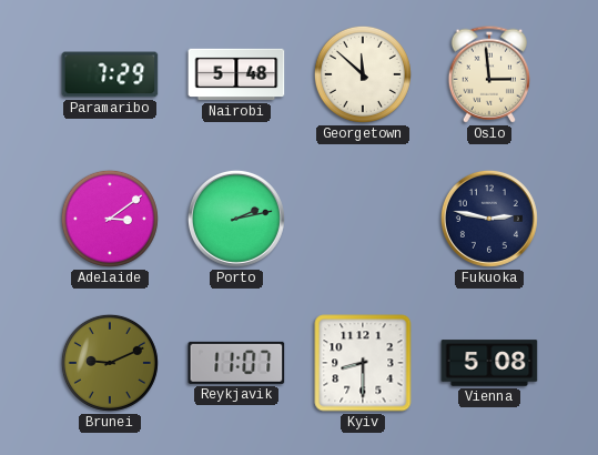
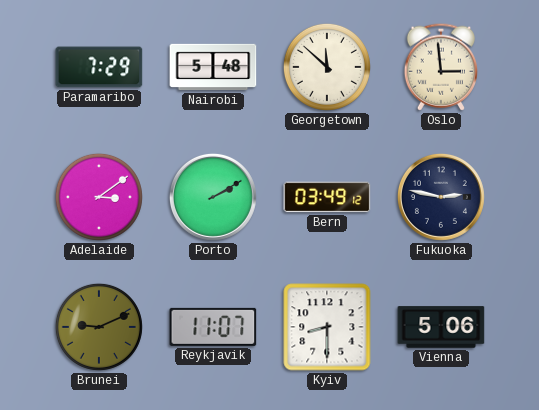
Porto: 2:13 -> 2:10 (213, 197)
Bern: none -> 03:49 (327, 197)
Vienna: 5:08 -> 5:06 (441, 327)
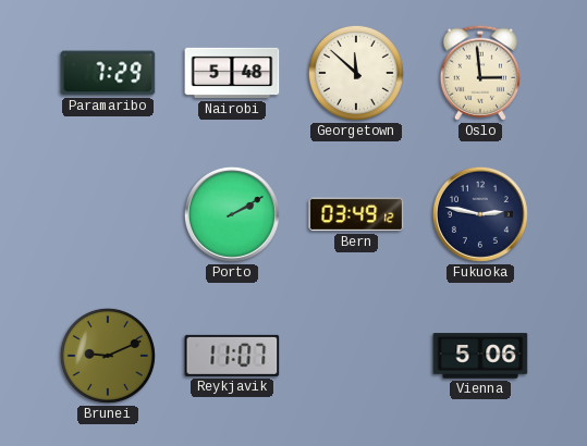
Adelaide: 3:09 -> none (99, 197)
Kyiv: 8:30 -> none (327, 327)
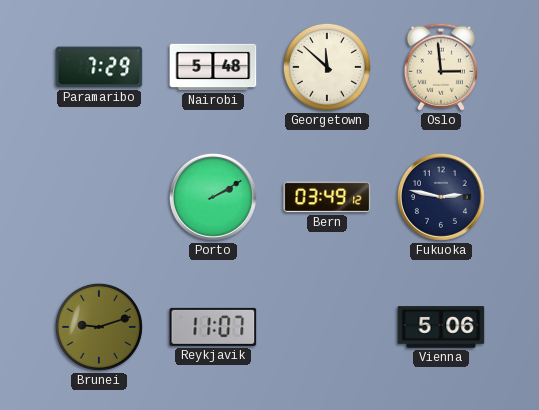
Brunei: 9:11 -> 9:12 (99, 327)
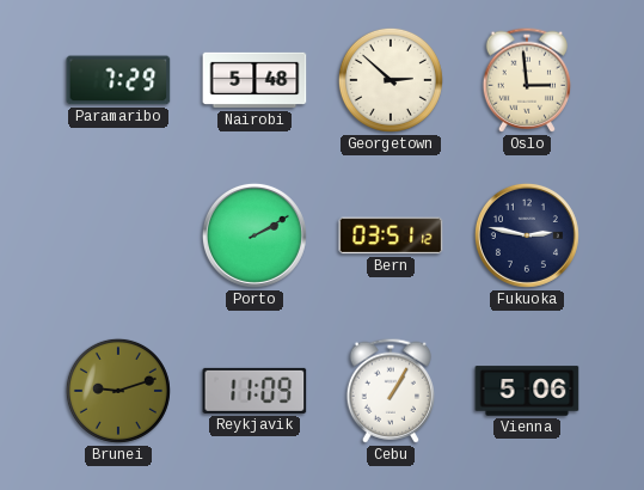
Georgetown: 11:52 -> 2:52 (391, 80)
Bern: 03:49 -> 03:51 (391, 235)
Reykjavik: 11:07 -> 11:09 (254, 391)
Cebu: none -> 1:05 (390, 391)
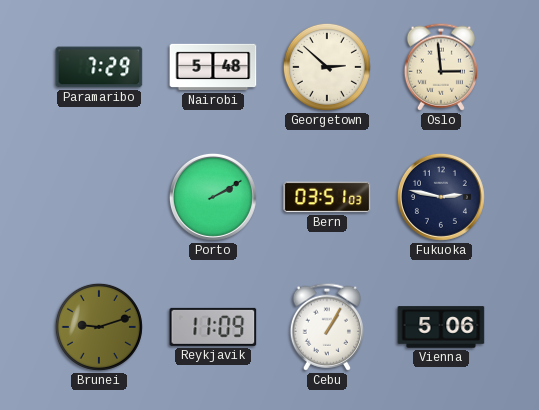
Bern: 03:51:12 -> 03:51:03 (327, 197)
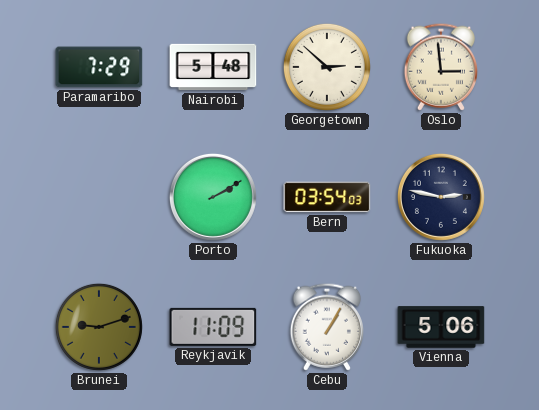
Bern: 03:51 -> 03:54 (327, 197)
